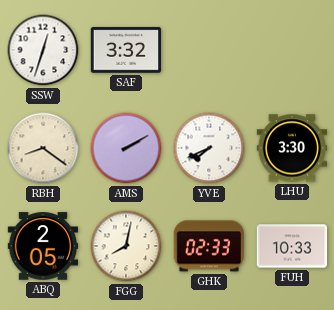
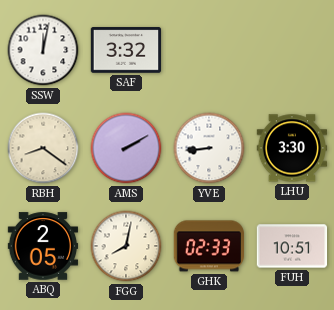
SSW: 12:33 -> 12:02 (43, 50)
YVE: 7:41 -> 8:44 (209, 148)
FUH: 10:33 -> 10:51 (292, 246)
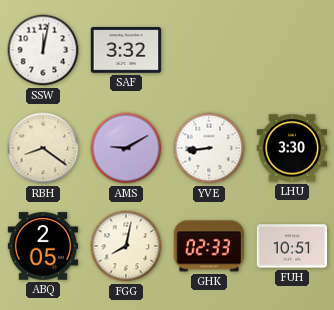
AMS: 2:10 -> 9:10 (126, 148)
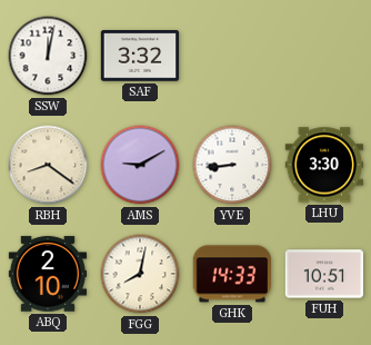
ABQ: 2:05 -> 2:10 (48, 274)
GHK: 02:33 -> 14:33 (231, 274)
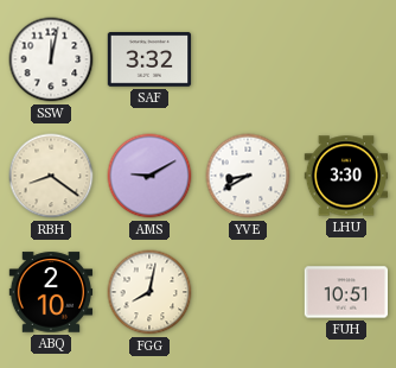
YVE: 8:44 -> 8:40 (248, 176)
GHK: 14:33 -> none (231, 274)
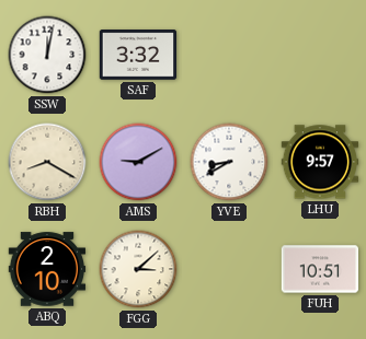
RBH: 8:21 -> 8:20 (47, 162)
LHU: 3:30 -> 9:57 (320, 162)
FGG: 8:02 -> 3:08 (138, 269)
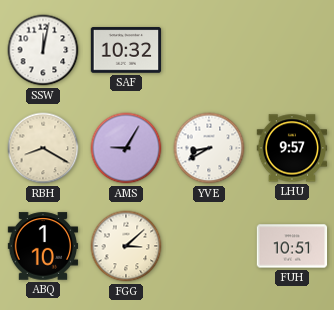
SAF: 3:32 -> 10:32 (126, 50)
AMS: 9:10 -> 9:05 (126, 148)
ABQ: 2:10 -> 1:10 (43, 246)
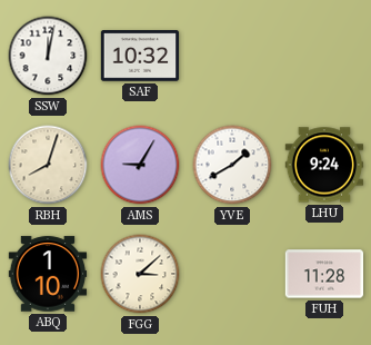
RBH: 8:20 -> 8:03 (48, 165)
YVE: 8:40 -> 1:40 (232, 165)
LHU: 9:57 -> 9:24 (324, 165)
FUH: 10:51 -> 11:28 (324, 274)
